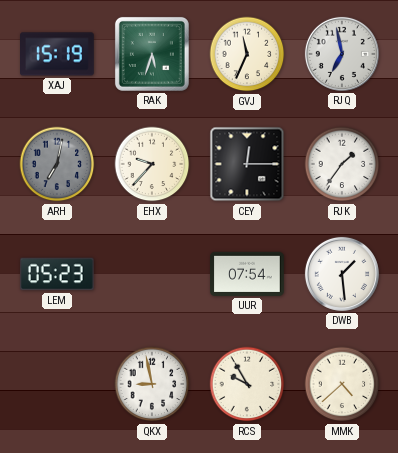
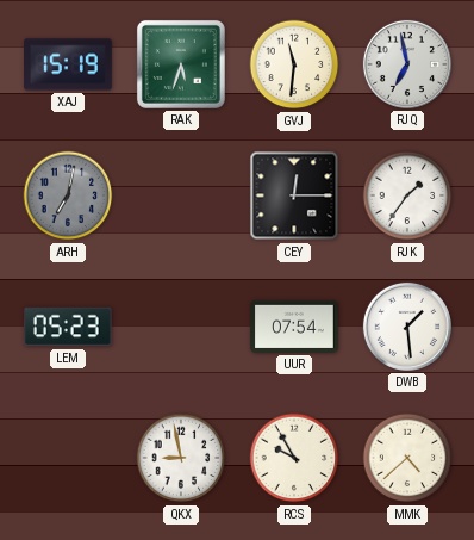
GVJ: 11:34 -> 11:31 (294, 64)
EHX: 9:37 -> none (152, 164)
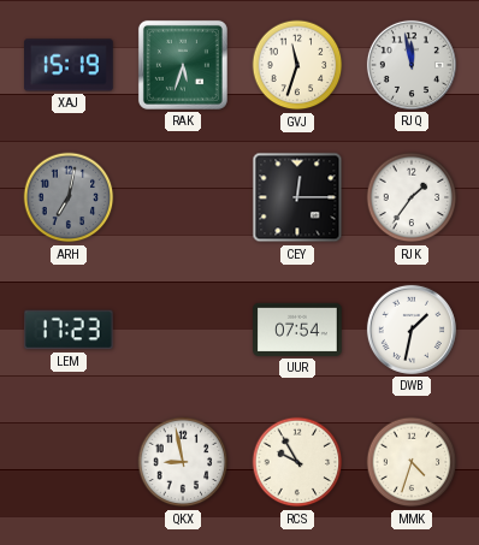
GVJ: 11:31 -> 11:33 (297, 65)
RJQ: 6:58 -> 11:58 (412, 65)
LEM: 05:23 -> 17:23 (69, 330)
DWB: 1:29 -> 1:32 (412, 330)
MMK: 4:38 -> 4:33 (412, 462)
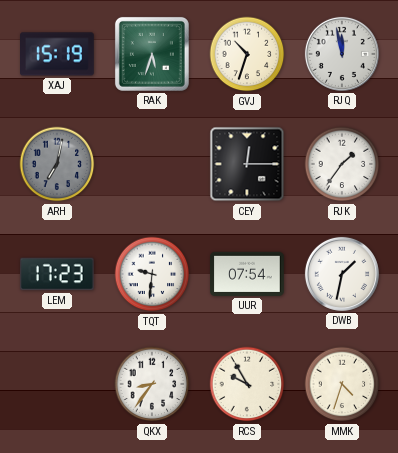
GVJ: 11:33 -> 10:33 (247, 54)
TQT: none -> 9:31 (152, 274)
QKX: 8:58 -> 8:36 (152, 384)
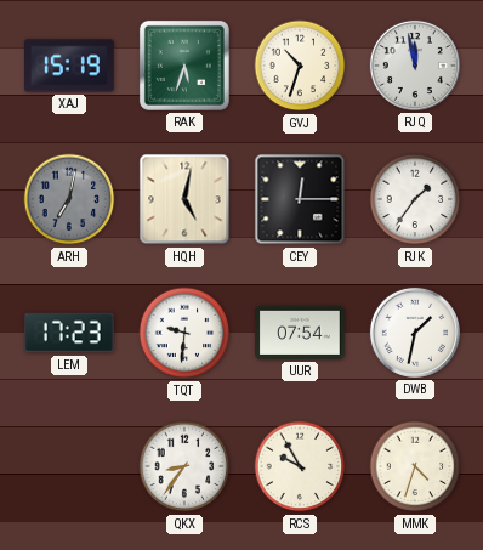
HQH: none -> 5:02 (184, 199)
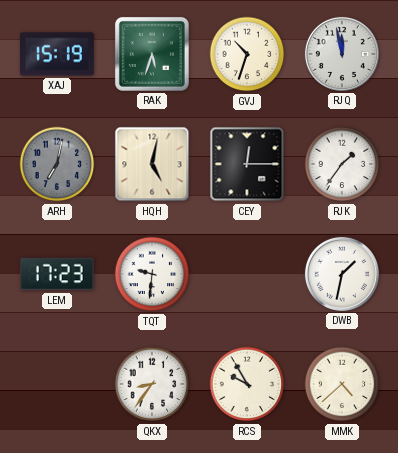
UUR: 07:54 -> none (300, 333)
MMK: 4:33 -> 4:38 (342, 384)
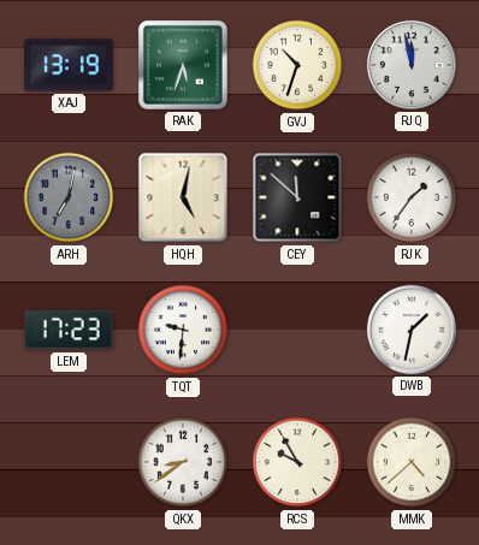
XAJ: 15:19 -> 13:19 (70, 65)
CEY: 12:15 -> 11:52 (297, 197)
QKX: 8:36 -> 8:39 (183, 462)
